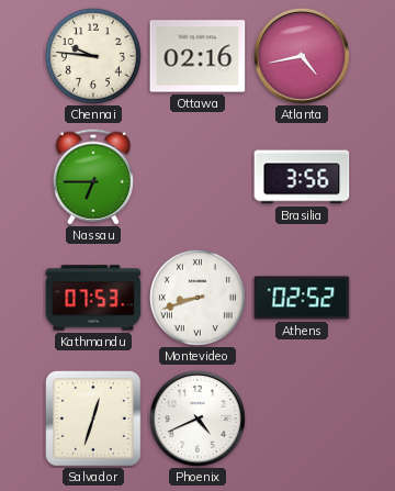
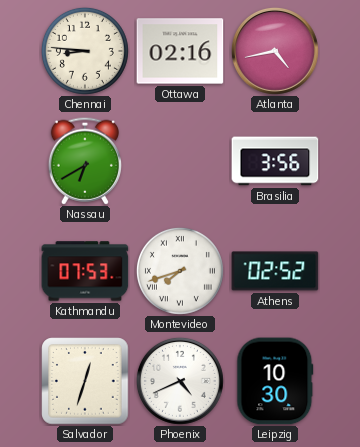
Chennai: 9:46 -> 8:46 (85, 51)
Nassau: 6:45 -> 6:40 (85, 161)
Montevideo: 8:42 -> 7:42 (180, 271)
Leipzig: none -> 10:30 (275, 381)
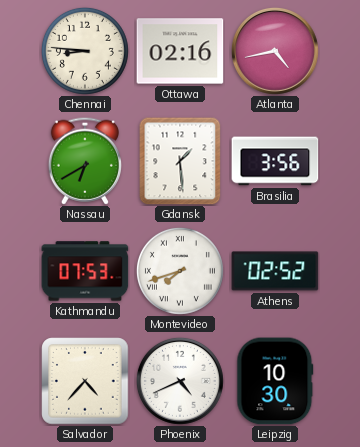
Gdansk: none -> 1:29 (180, 161)
Salvador: 12:33 -> 4:37 (85, 381)
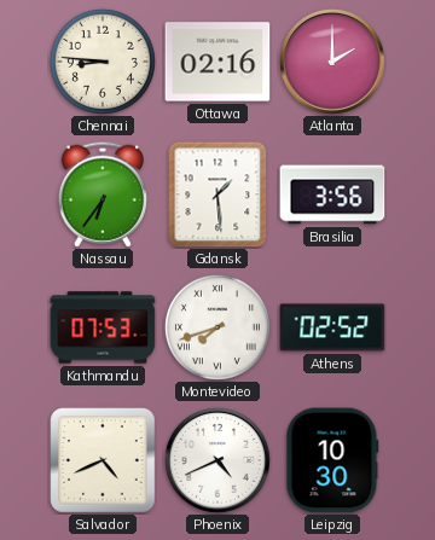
Atlanta: 4:43 -> 2:00 (332, 62)
Nassau: 6:40 -> 6:36 (103, 194)
Salvador: 4:37 -> 4:41 (103, 460)
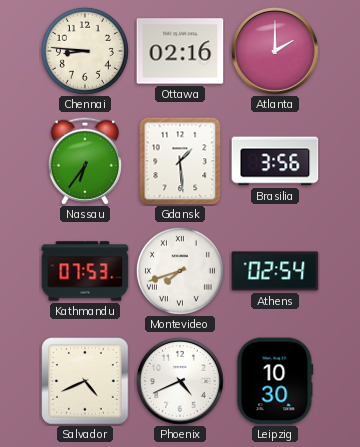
Athens: 02:52 -> 02:54 (275, 271)
